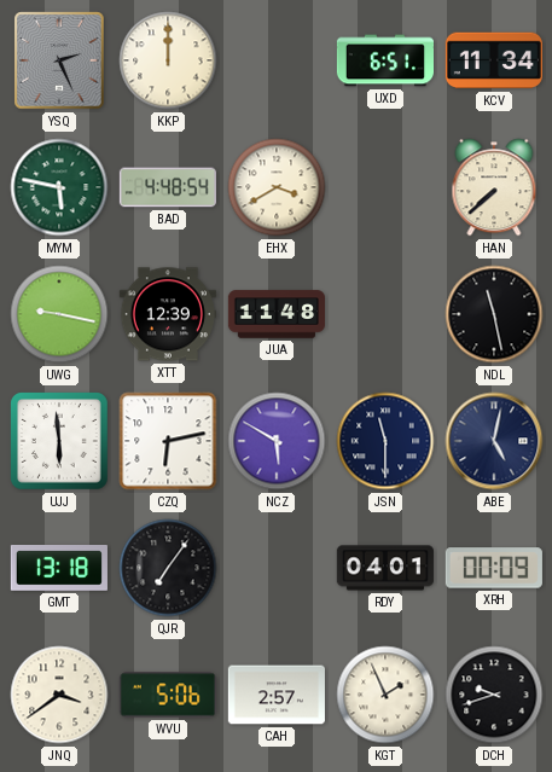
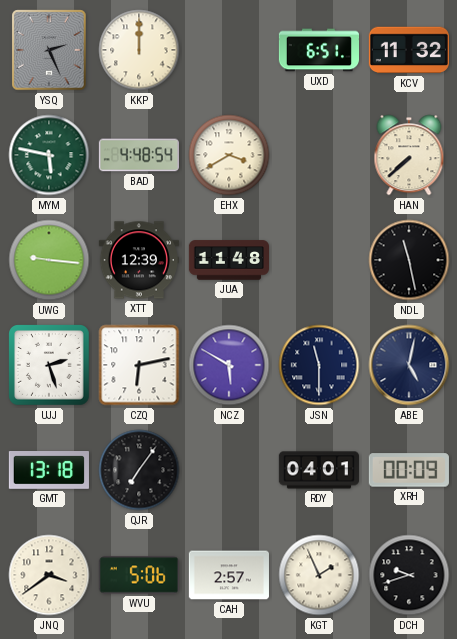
KCV: 11:34 -> 11:32 (409, 50)
UWG: 9:17 -> 9:16 (49, 260)
UJJ: 5:59 -> 2:27 (50, 366)
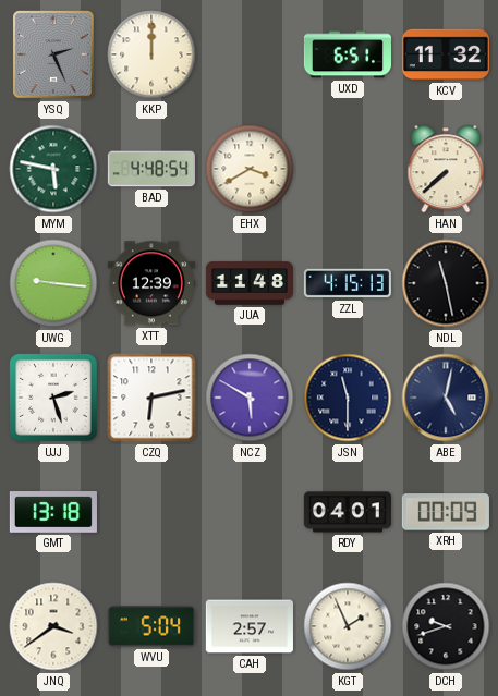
ZZL: none -> 4:15 (348, 283)
QJR: 7:06 -> none (139, 470)
WVU: 5:06 -> 5:04 (151, 626)
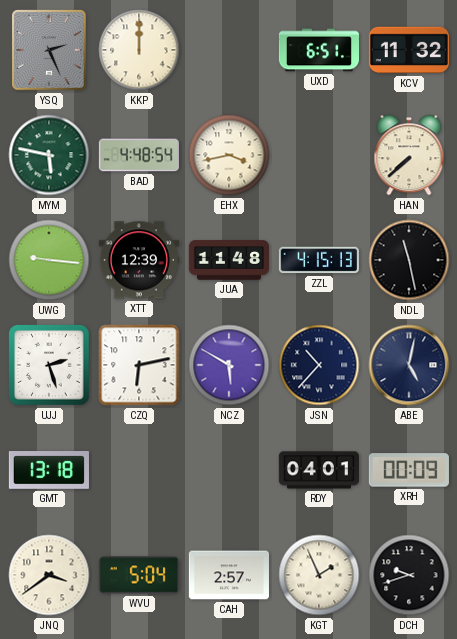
EHX: 3:40 -> 3:43 (229, 155)
JSN: 11:30 -> 10:37 (319, 365)
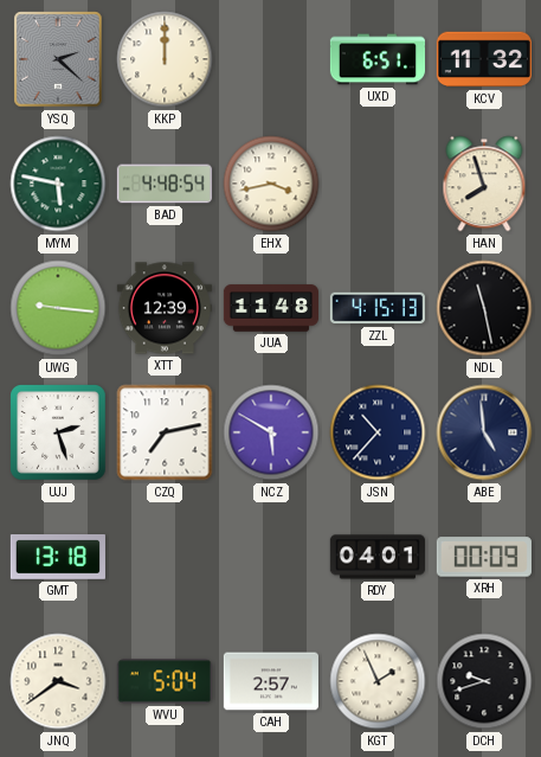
YSQ: 2:26 -> 2:22 (58, 59)
HAN: 7:38 -> 7:57 (484, 184)
CZQ: 6:13 -> 7:13 (165, 432)
ABE: 5:02 -> 4:59 (484, 432)
